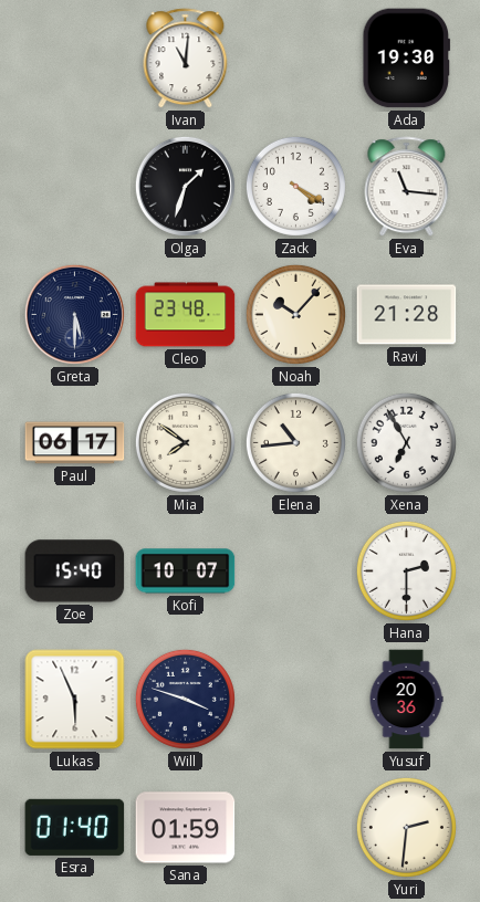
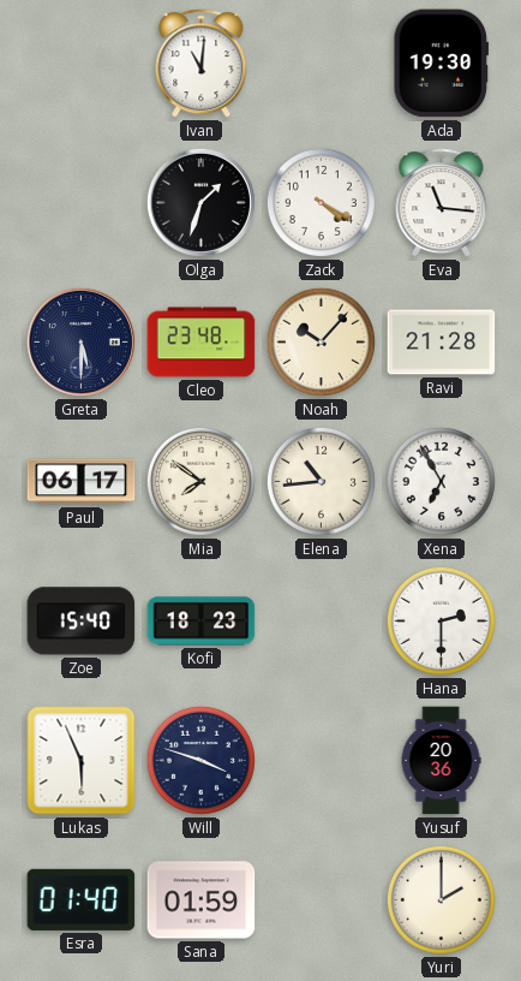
Kofi: 10:07 -> 18:23 (202, 622)
Yuri: 2:31 -> 2:00 (441, 899)
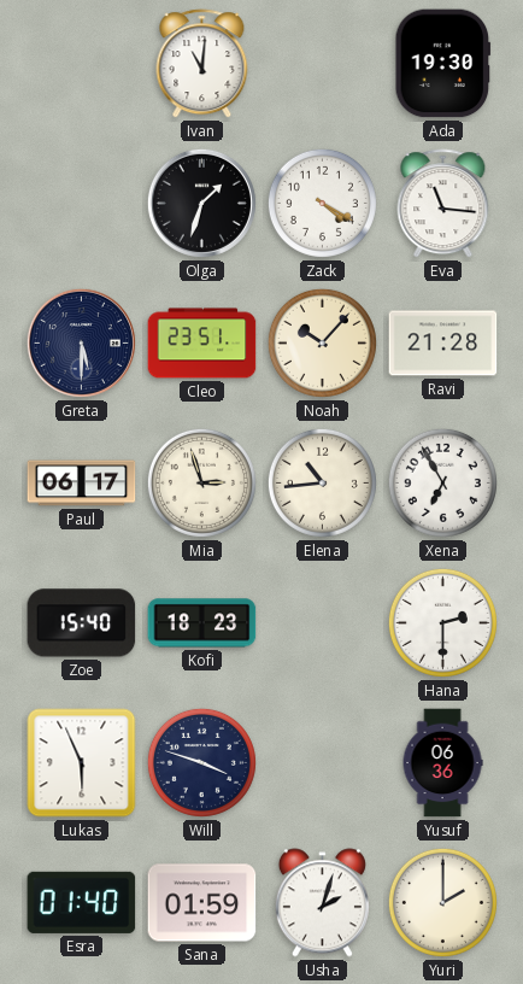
Cleo: 23:48 -> 23:51 (202, 344)
Mia: 7:51 -> 2:57 (201, 482)
Yusuf: 20:36 -> 06:36 (442, 763)
Usha: none -> 2:03 (322, 903)
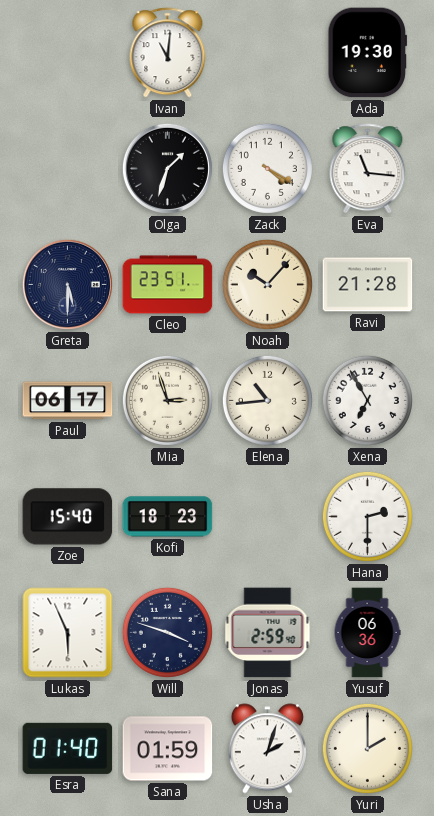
Jonas: none -> 2:59 (268, 633)
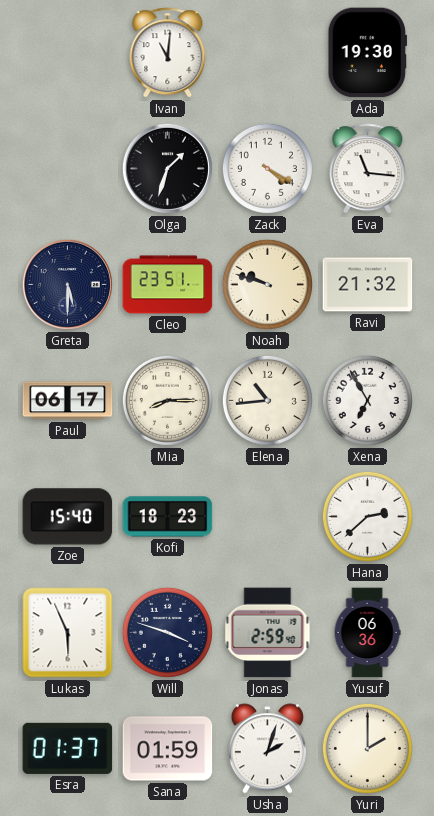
Noah: 10:07 -> 9:48 (267, 284)
Ravi: 21:28 -> 21:32 (368, 285)
Mia: 2:57 -> 8:15 (167, 400)
Hana: 2:30 -> 2:38 (367, 516)
Esra: 01:40 -> 01:37 (68, 748)
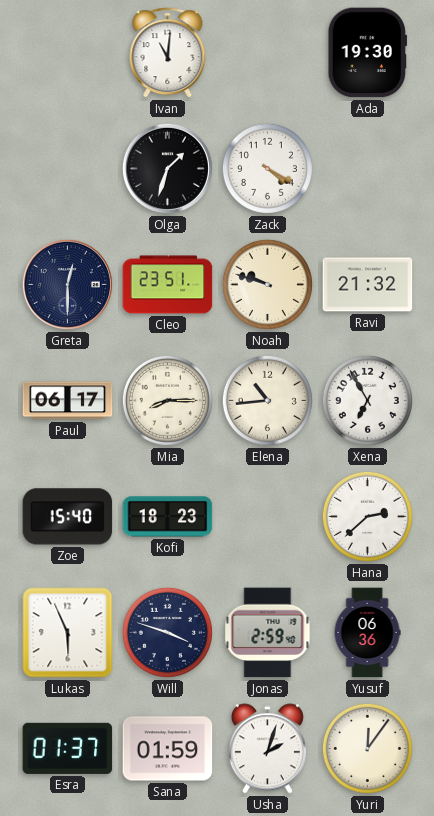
Eva: 11:16 -> none (368, 169)
Greta: 5:30 -> 12:30 (67, 284)
Yuri: 2:00 -> 12:06 (367, 748)
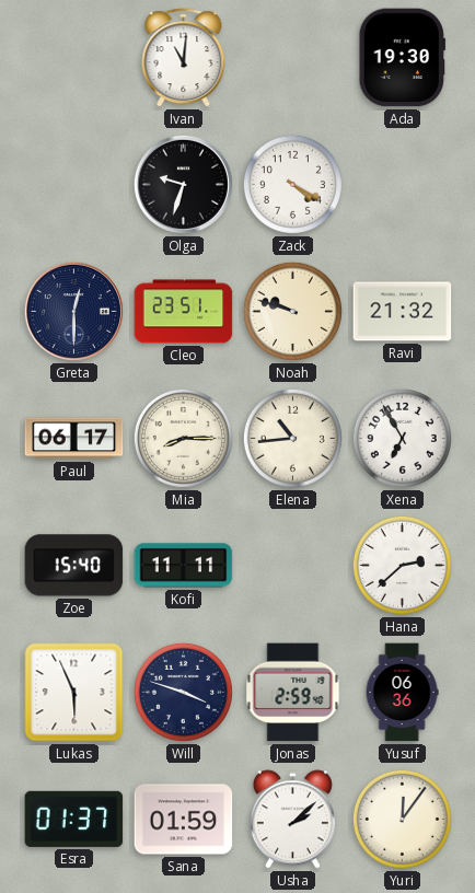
Olga: 1:33 -> 9:33 (183, 184)
Kofi: 18:23 -> 11:11 (184, 566)
Usha: 2:03 -> 2:08 (292, 820)
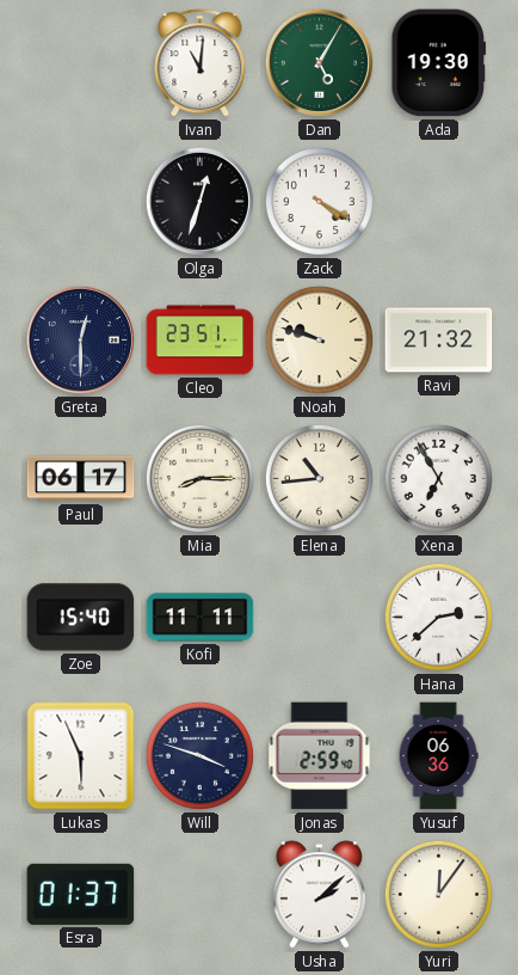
Dan: none -> 5:05 (319, 62)
Olga: 9:33 -> 12:33 (199, 201)
Sana: 01:59 -> none (184, 820)
